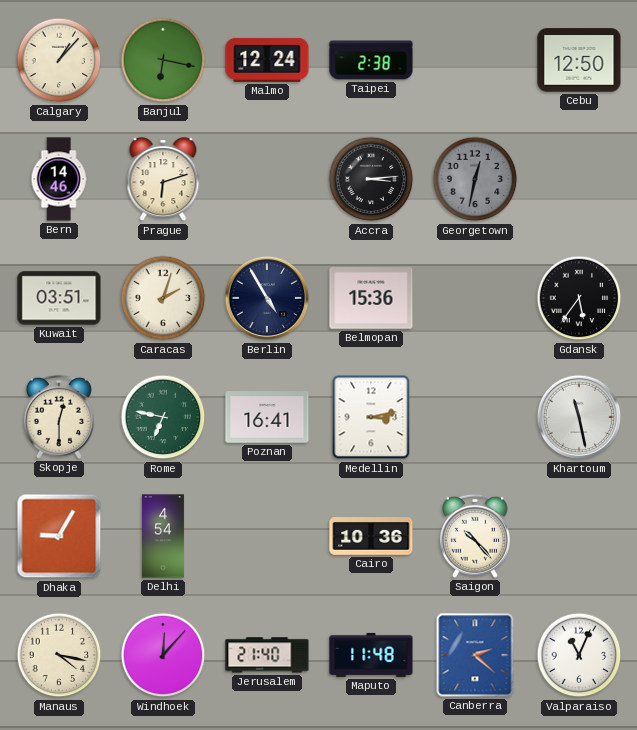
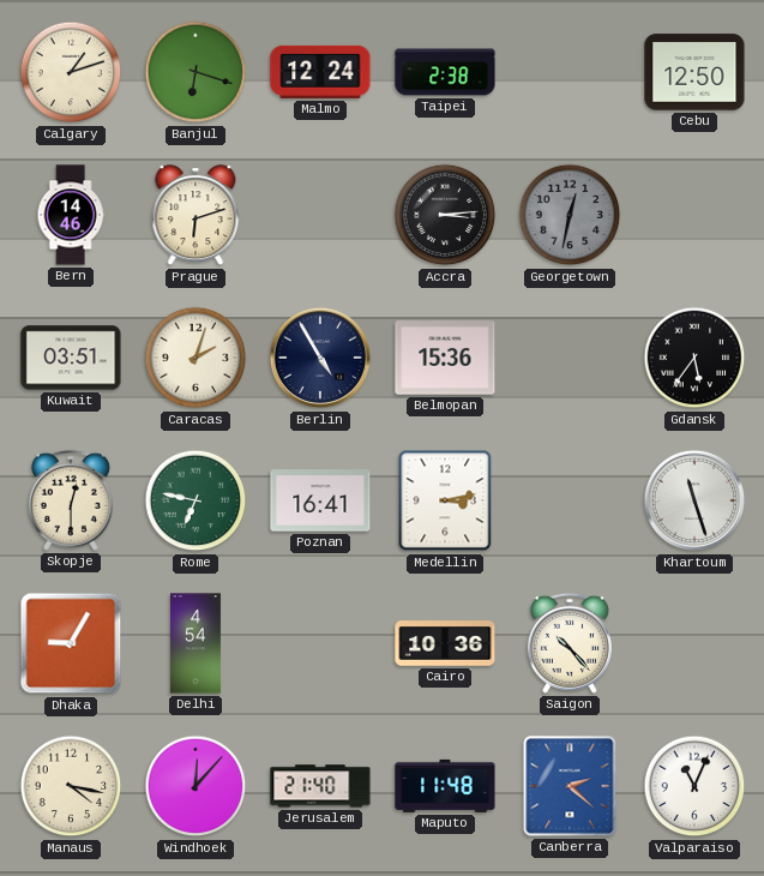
Calgary: 1:07 -> 1:12 (71, 72)
Banjul: 6:17 -> 6:18 (195, 72)
Khartoum: 11:28 -> 11:27 (694, 500)
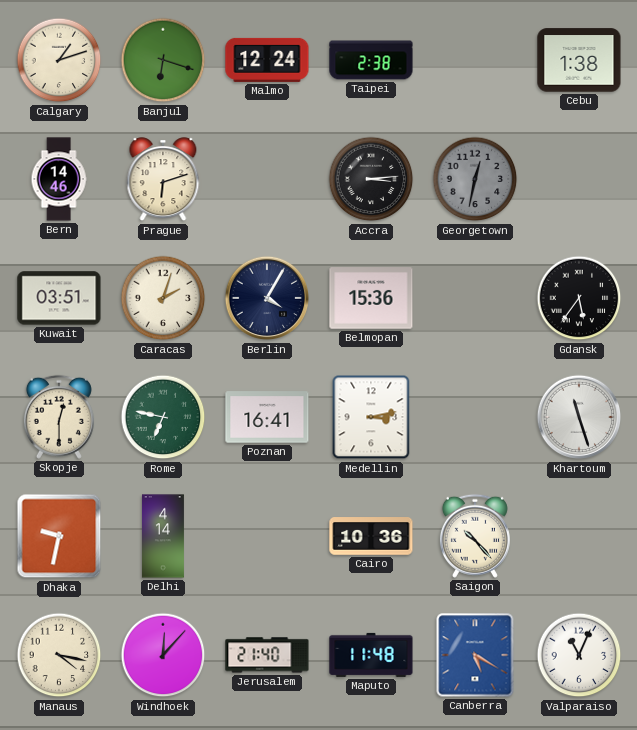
Cebu: 12:50 -> 1:38 (579, 60)
Berlin: 4:55 -> 4:05 (267, 298)
Dhaka: 9:05 -> 9:32 (59, 536)
Delhi: 4:54 -> 4:14 (163, 536)
Canberra: 2:22 -> 5:20 (475, 655)
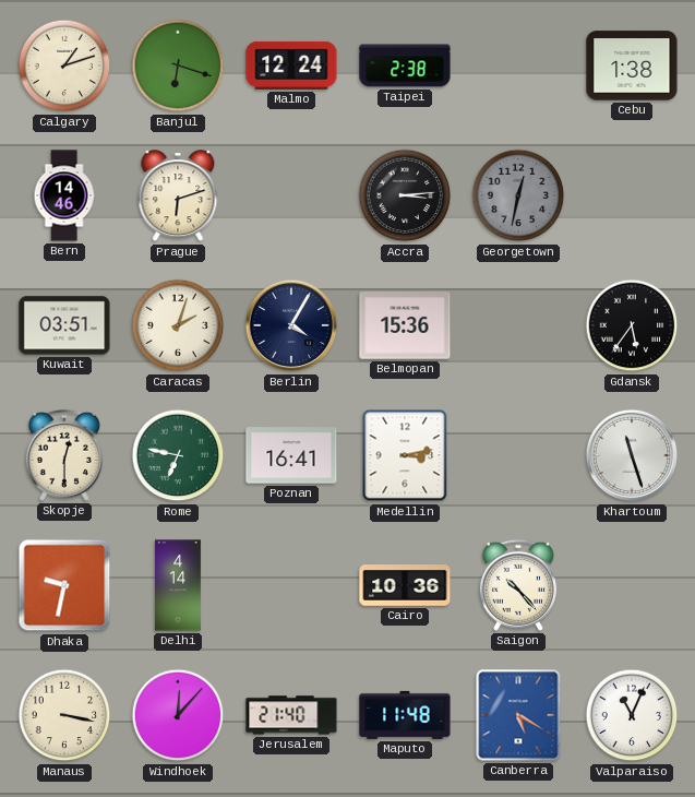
Manaus: 4:17 -> 3:17 (64, 715)
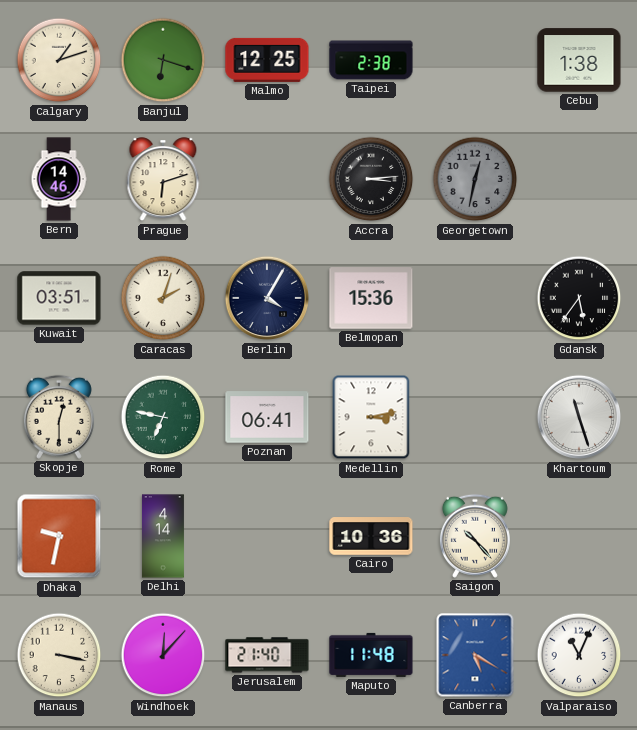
Malmo: 12:24 -> 12:25 (267, 60)
Poznan: 16:41 -> 06:41 (267, 417)
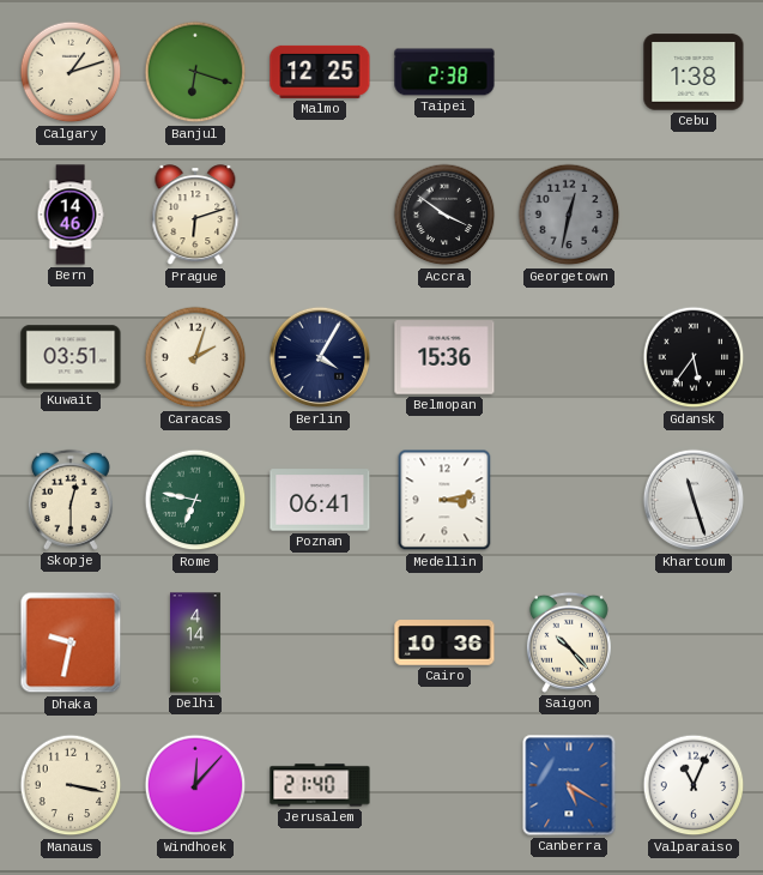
Accra: 3:14 -> 3:51 (444, 215)
Maputo: 11:48 -> none (371, 655)
